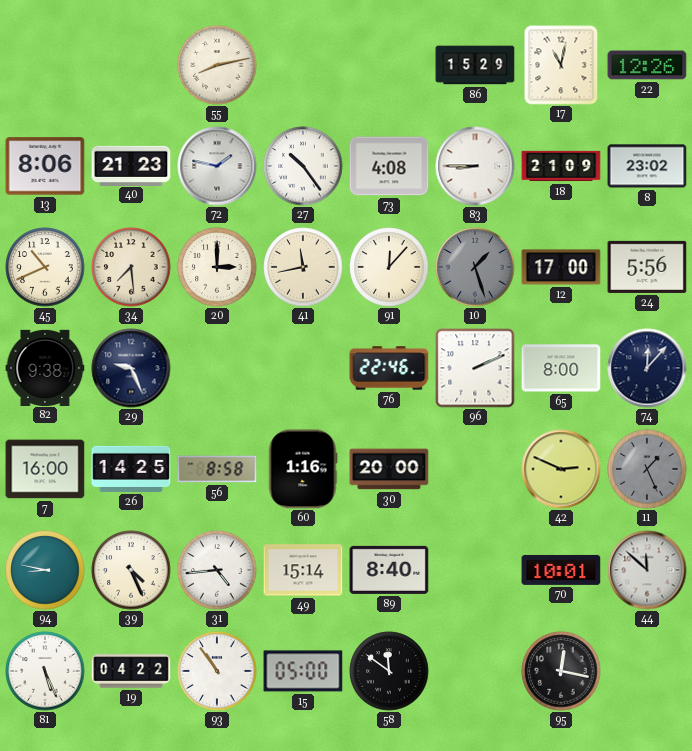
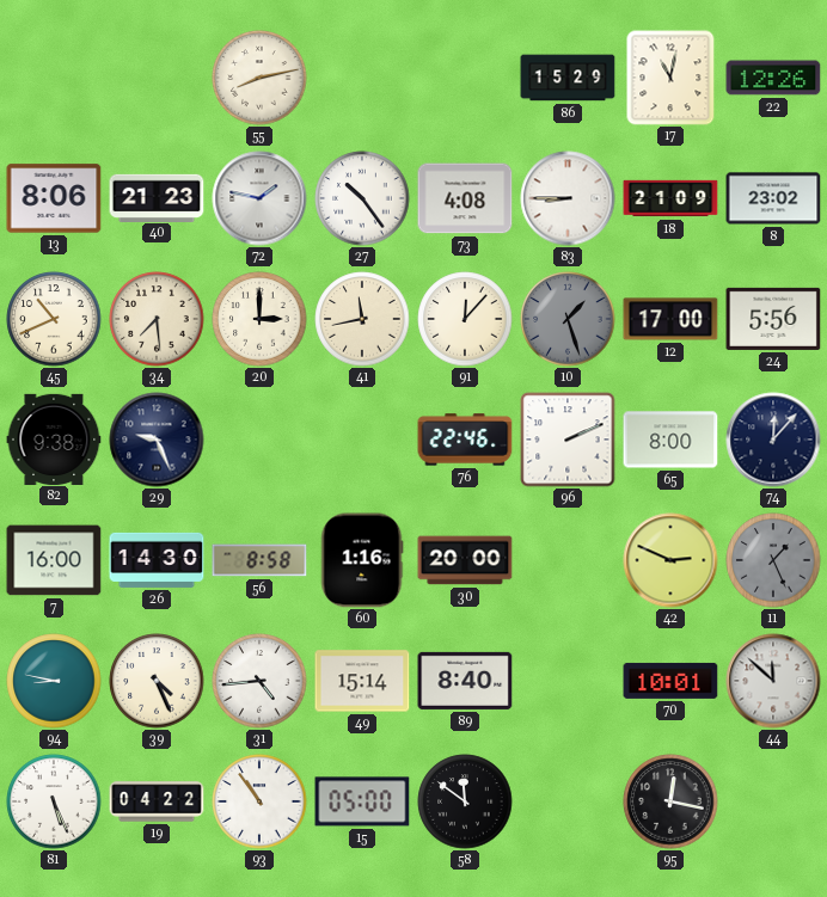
26: 14:25 -> 14:30 (157, 560)
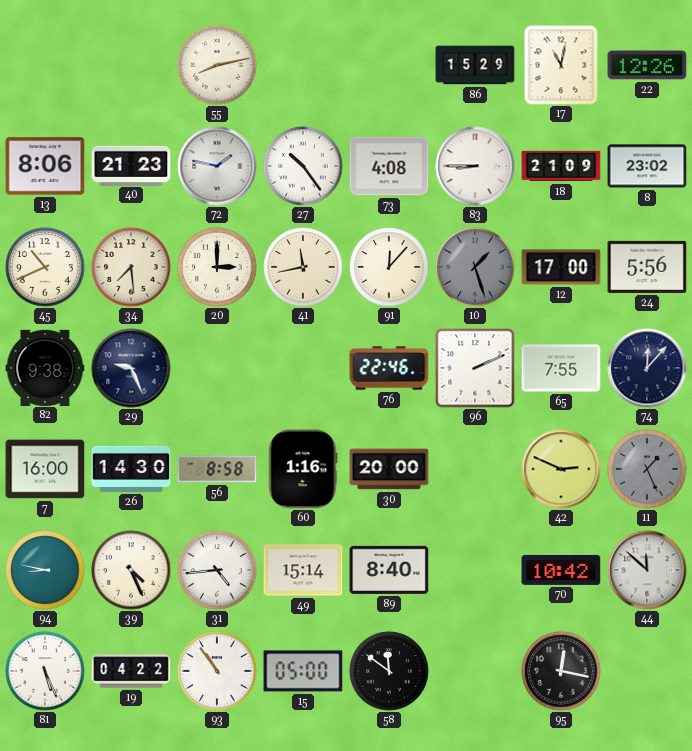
65: 8:00 -> 7:55 (561, 368)
70: 10:01 -> 10:42 (561, 570)
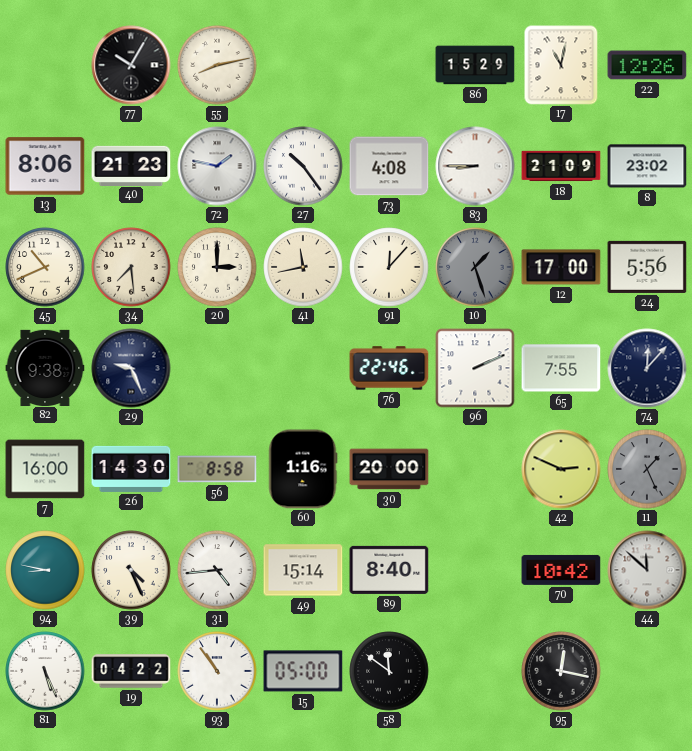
77: none -> 10:05 (131, 65)
